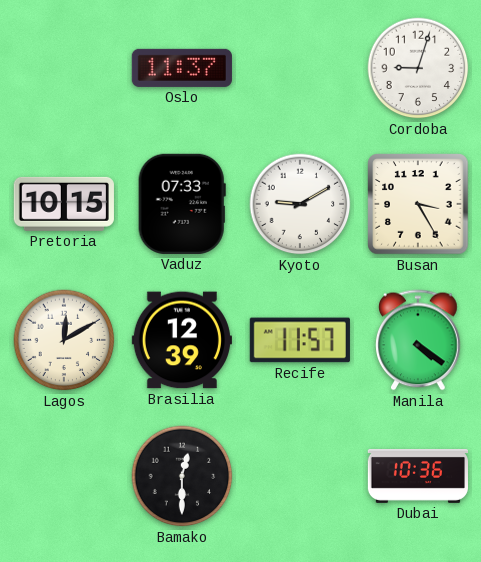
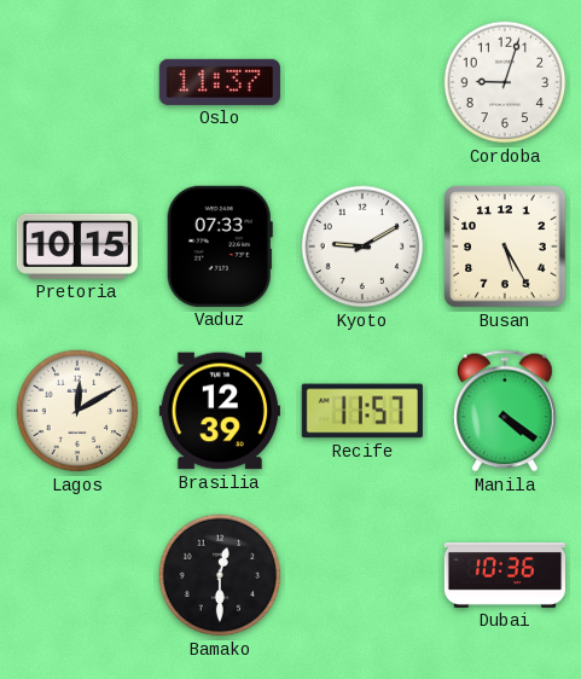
Busan: 3:25 -> 5:25 (505, 246)
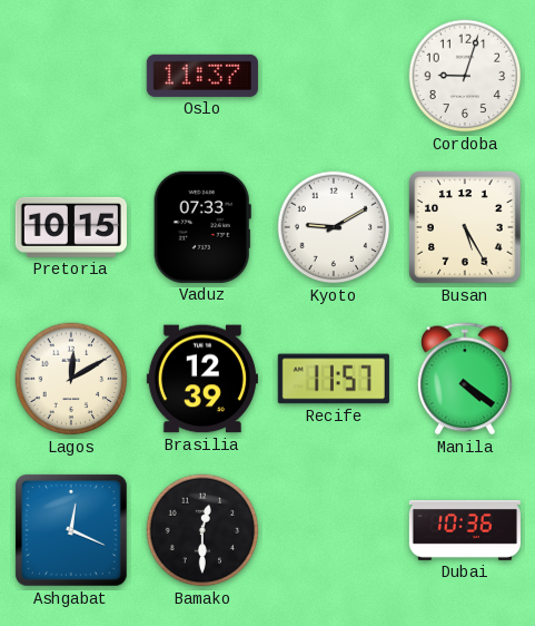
Ashgabat: none -> 12:19 (72, 531)
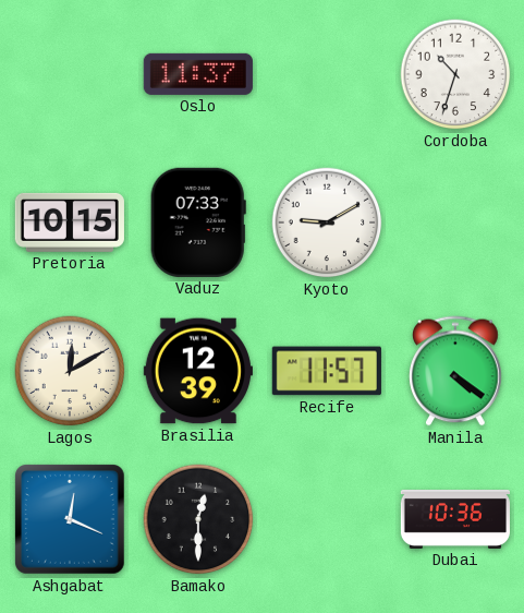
Cordoba: 9:03 -> 10:33 (455, 74)
Busan: 5:25 -> none (465, 227)
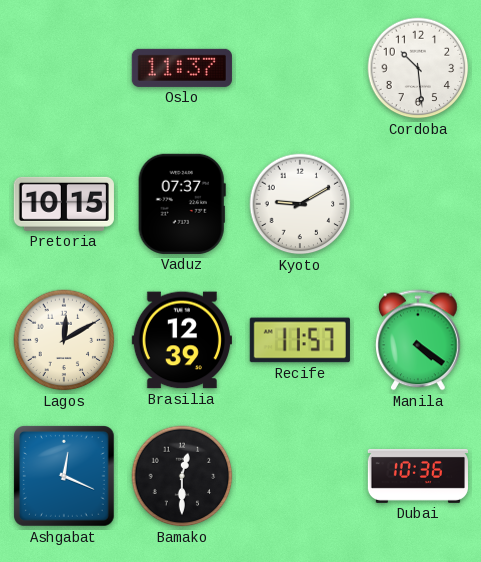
Cordoba: 10:33 -> 10:29 (418, 68)
Vaduz: 07:33 -> 07:37 (182, 204)
